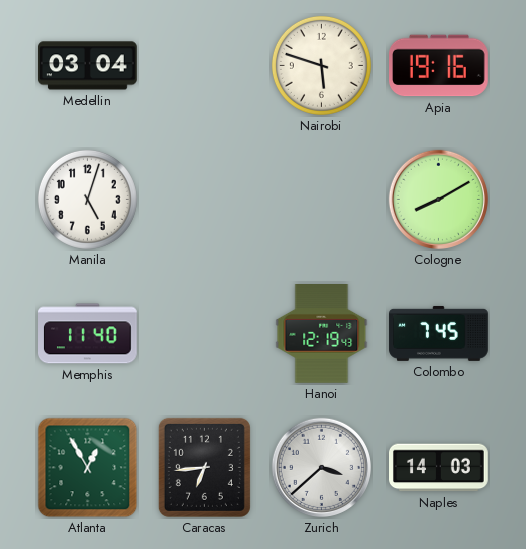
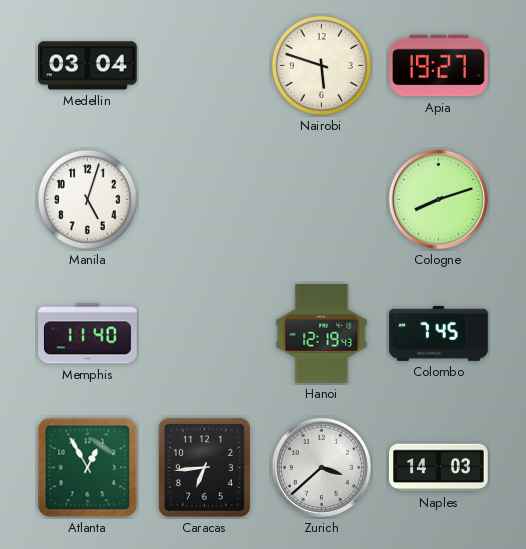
Apia: 19:16 -> 19:27 (439, 66)
Cologne: 8:10 -> 8:12 (438, 199)
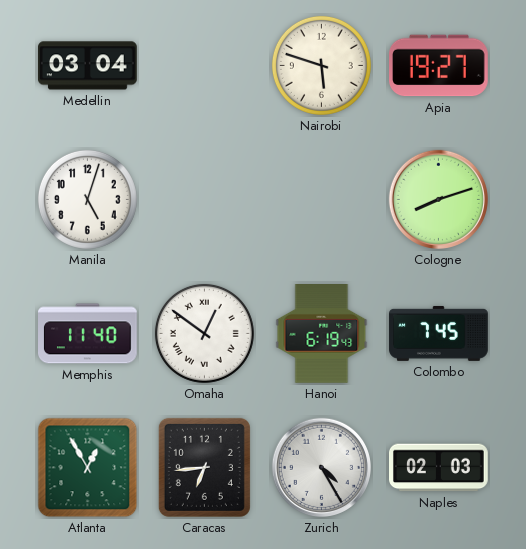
Omaha: none -> 12:51 (204, 333)
Hanoi: 12:19 -> 6:19 (322, 334)
Zurich: 3:38 -> 4:25 (321, 467)
Naples: 14:03 -> 02:03 (439, 468)
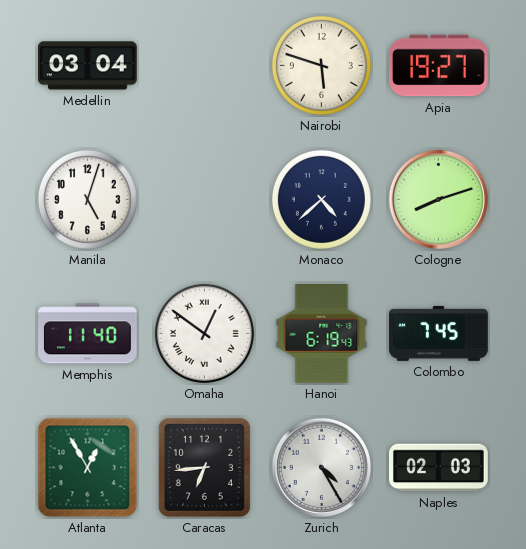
Monaco: none -> 4:38 (321, 199)
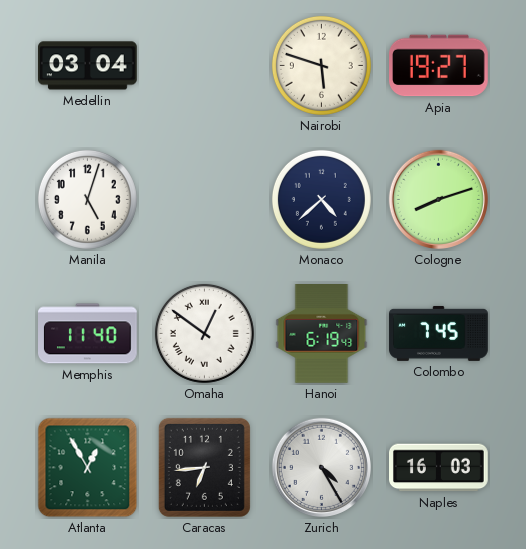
Naples: 02:03 -> 16:03 (439, 468)
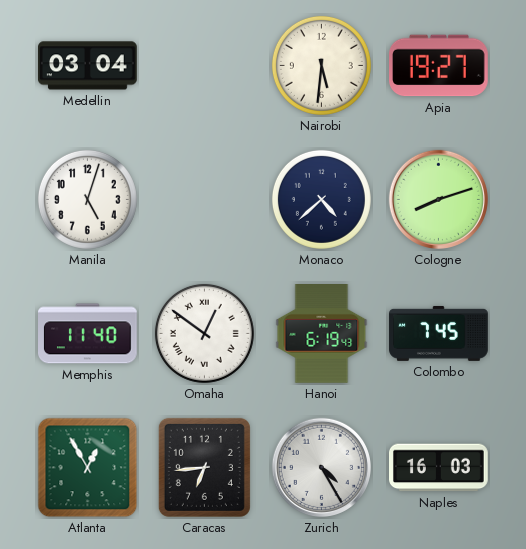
Nairobi: 5:48 -> 5:31 (321, 65)
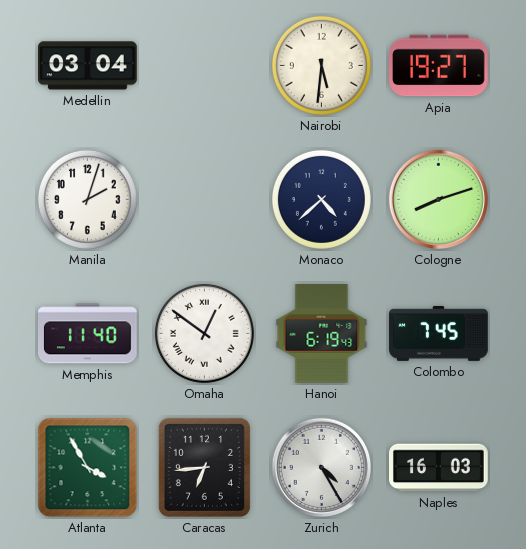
Manila: 5:03 -> 2:03 (87, 199)
Atlanta: 12:55 -> 3:55 (88, 468)
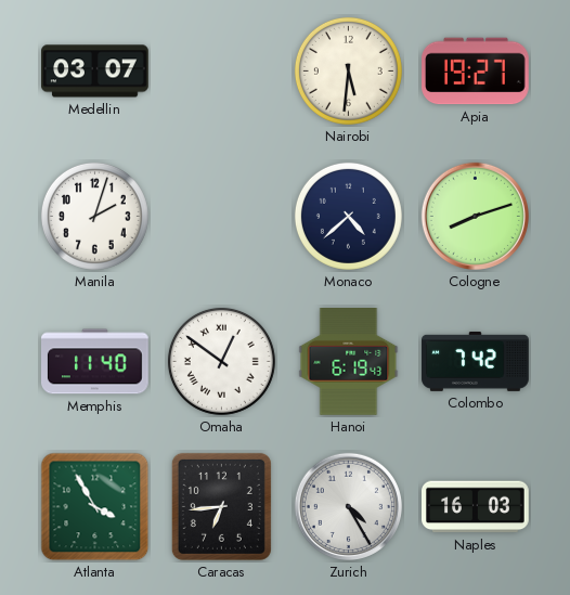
Medellin: 03:04 -> 03:07 (95, 72)
Colombo: 7:45 -> 7:42 (476, 361)
